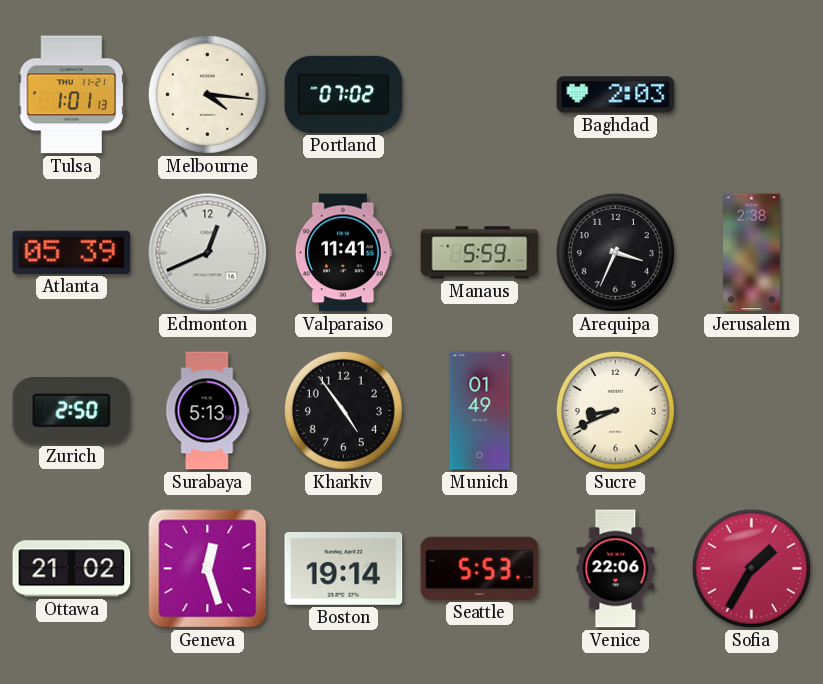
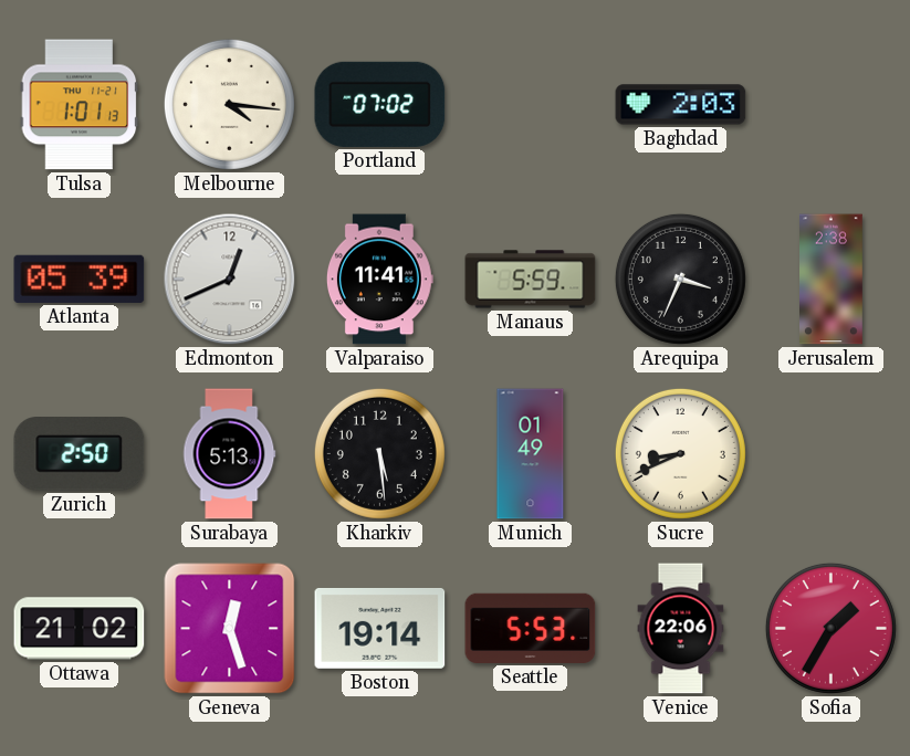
Kharkiv: 4:54 -> 5:29 (379, 453)
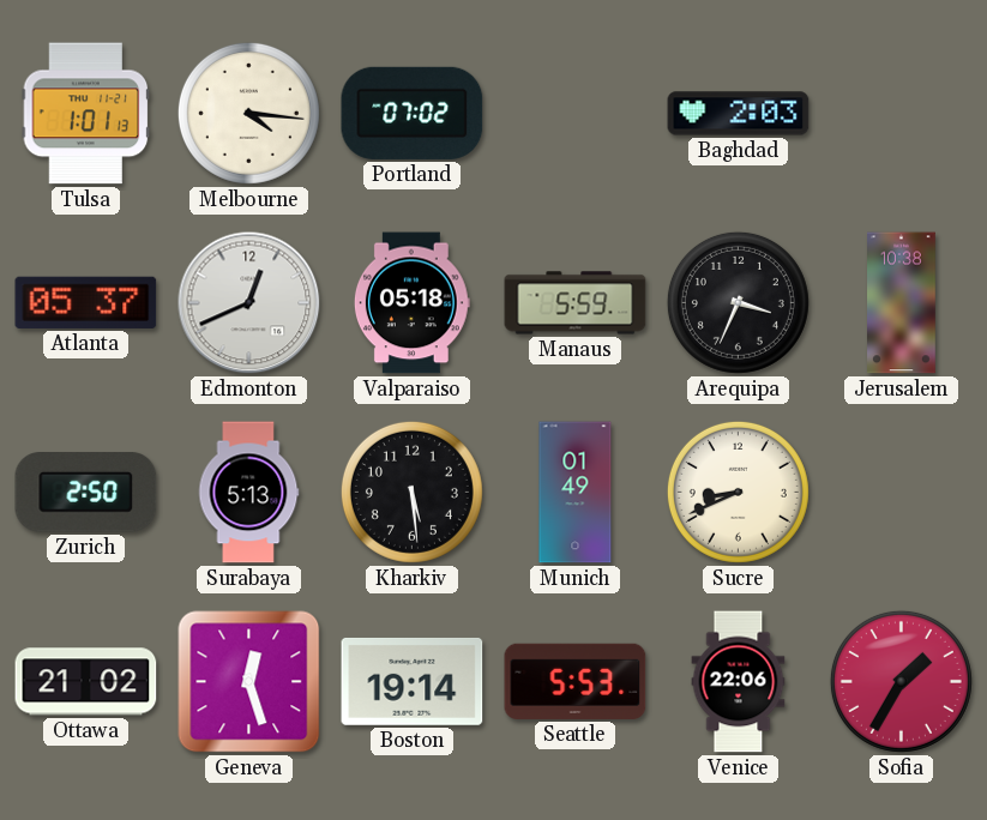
Atlanta: 05:39 -> 05:37 (86, 302)
Valparaiso: 11:41 -> 05:18 (411, 303)
Jerusalem: 2:38 -> 10:38 (902, 303)
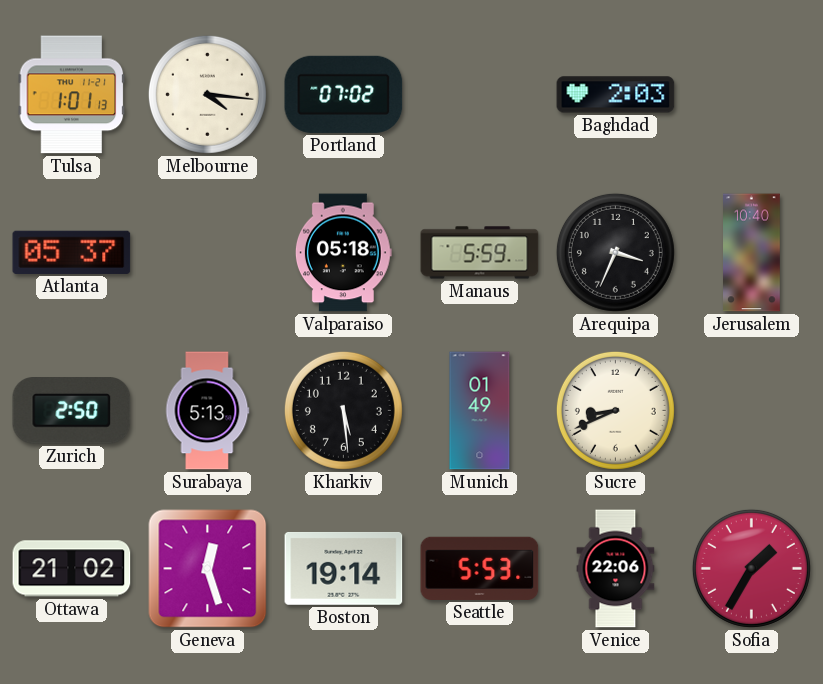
Edmonton: 12:41 -> none (249, 303)
Jerusalem: 10:38 -> 10:40 (752, 253)
